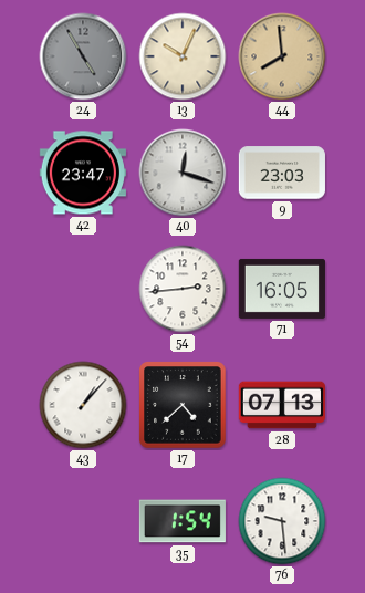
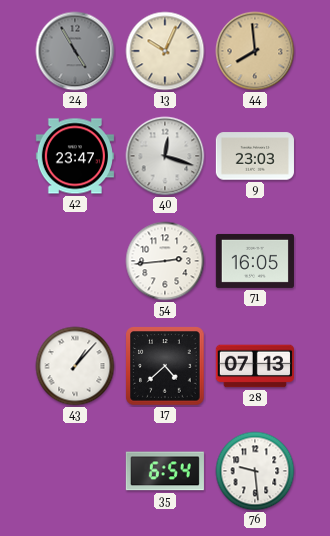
35: 1:54 -> 6:54 (165, 471)
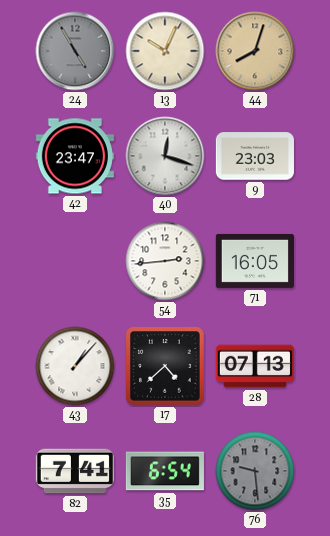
44: 7:59 -> 8:03 (255, 51)
82: none -> 7:41 (75, 471)
76 dial: white -> grey (255, 471)
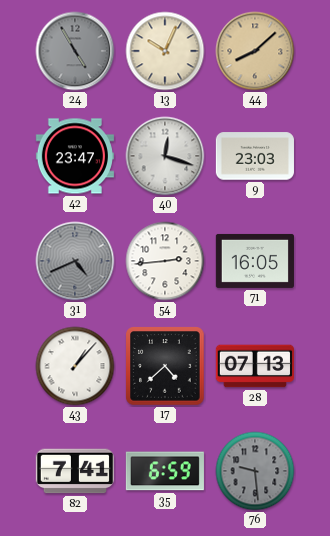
44: 8:03 -> 8:08 (255, 51)
31: none -> 4:41 (75, 261)
35: 6:54 -> 6:59 (165, 471)
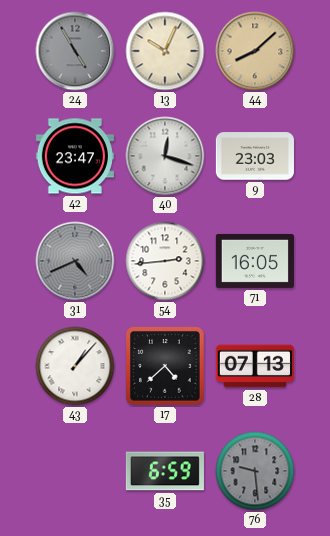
82: 7:41 -> none (75, 471)
